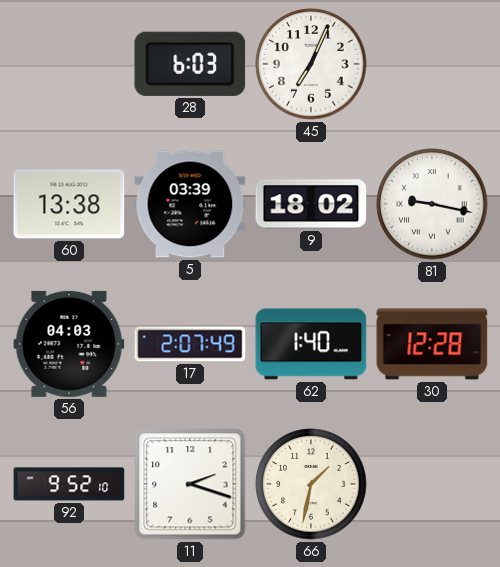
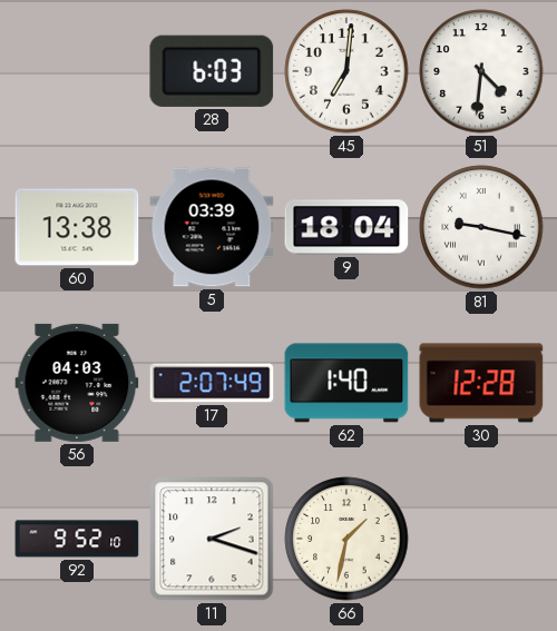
45: 7:04 -> 7:01 (346, 71)
51: none -> 4:31 (481, 71)
9: 18:02 -> 18:04 (346, 227)
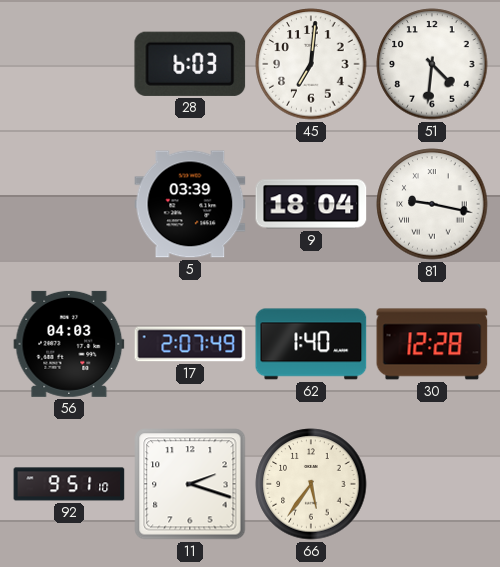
60: 13:38 -> none (77, 227)
92: 9:52 -> 9:51 (69, 484)
66: 1:32 -> 5:36 (311, 484)
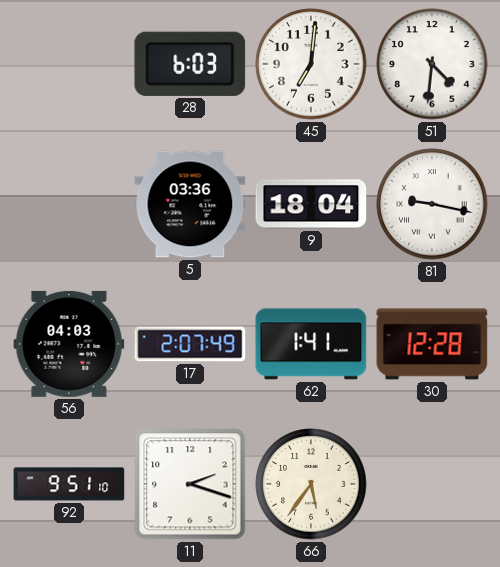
5: 03:39 -> 03:36 (190, 204)
62: 1:40 -> 1:41 (311, 344)
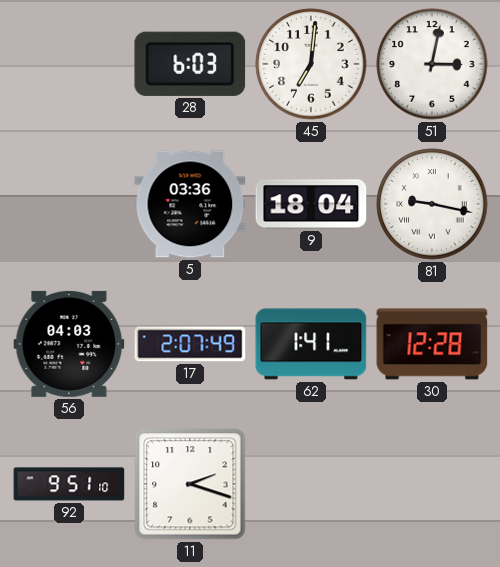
51: 4:31 -> 3:02 (432, 64)
66: 5:36 -> none (311, 484)
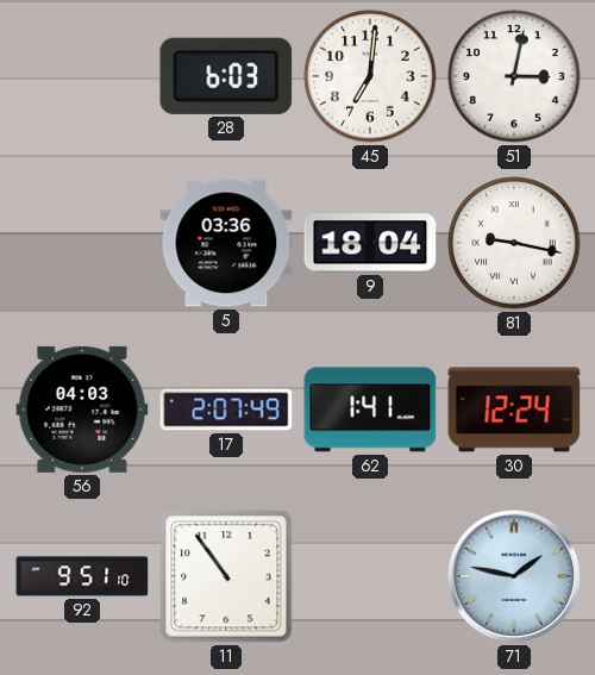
30: 12:28 -> 12:24 (514, 410)
11: 2:18 -> 10:54 (226, 576)
71: none -> 1:47 (514, 576)
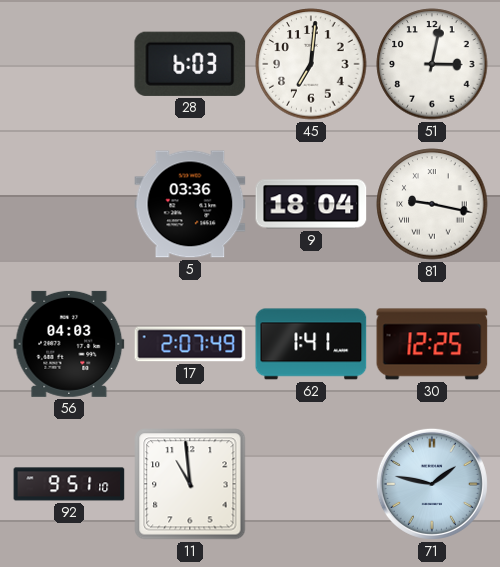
30: 12:24 -> 12:25 (432, 344)
11: 10:54 -> 10:59 (190, 484)
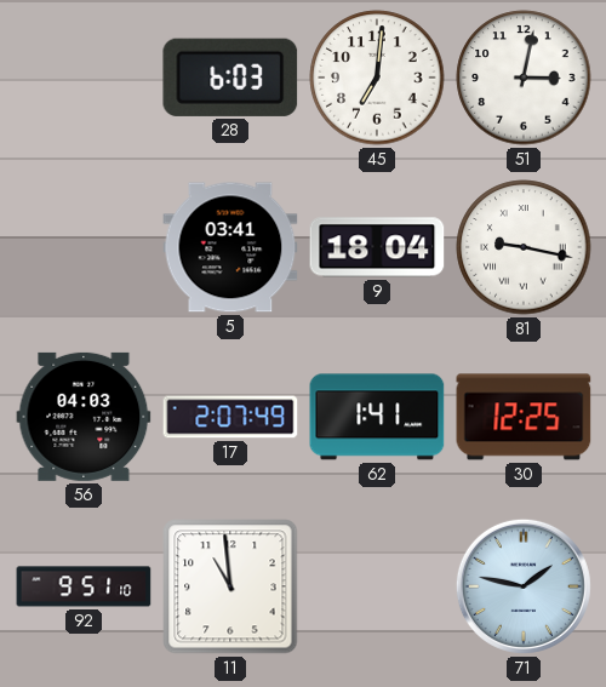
5: 03:36 -> 03:41 (230, 247)
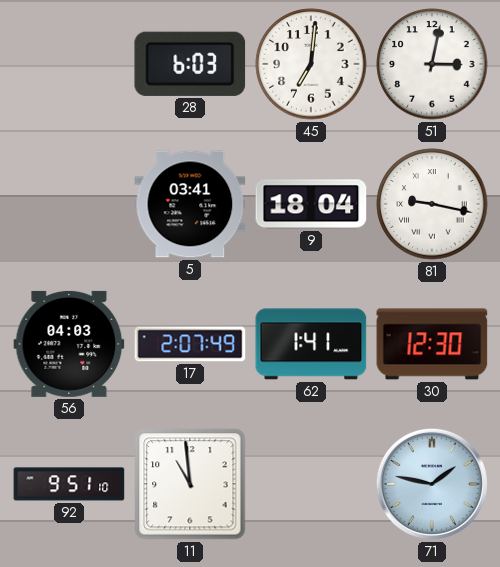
30: 12:25 -> 12:30 (432, 344)
